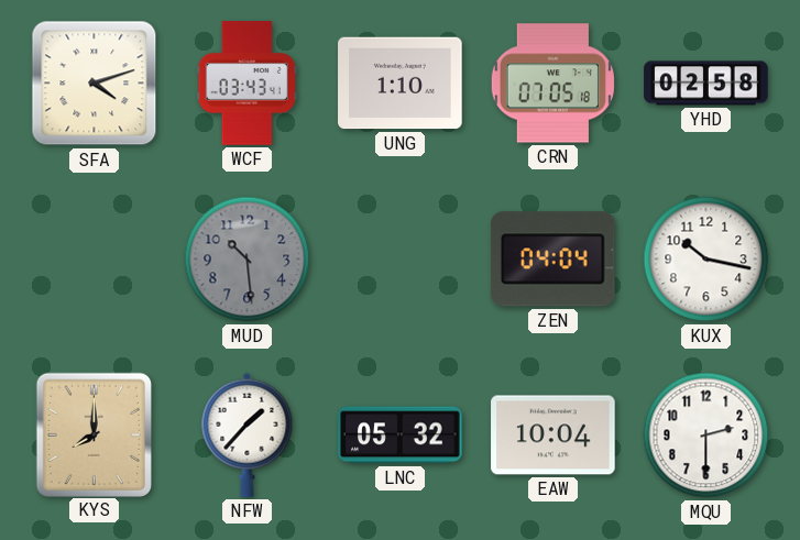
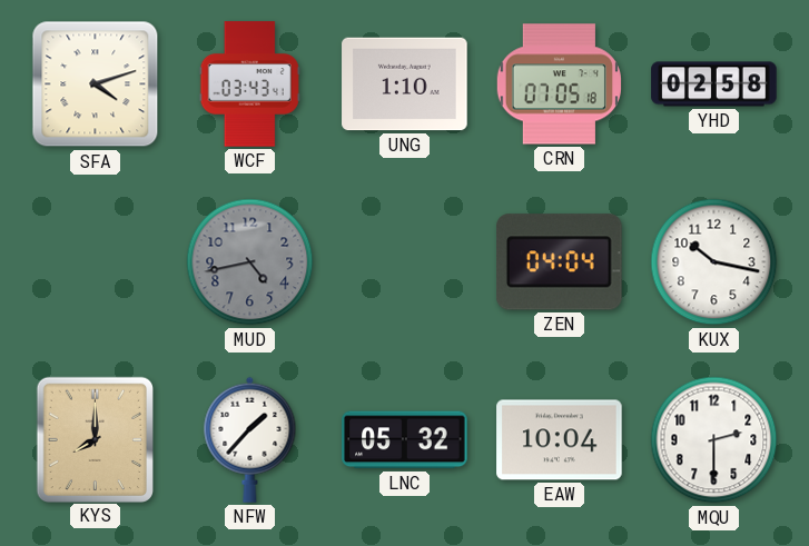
MUD: 10:29 -> 4:43 (250, 262)
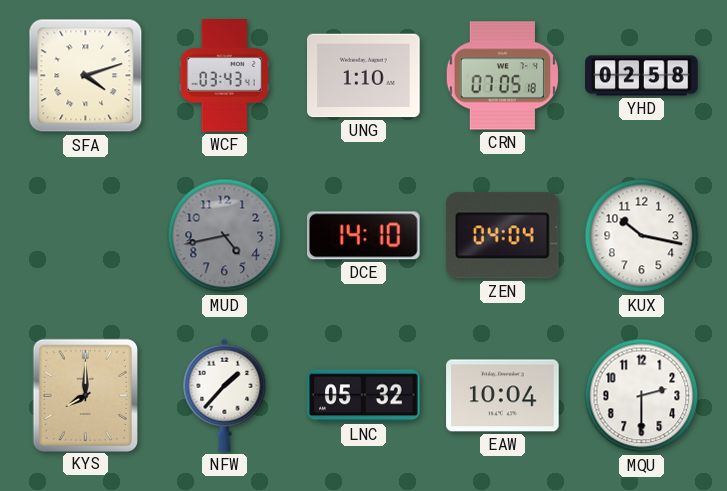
DCE: none -> 14:10 (364, 236)
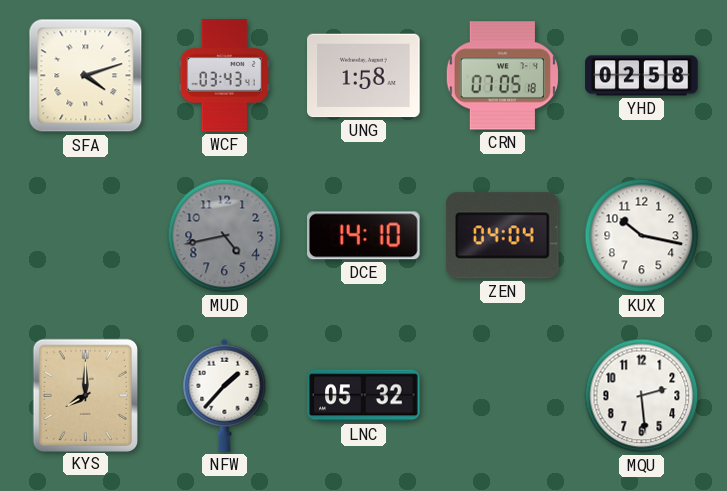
UNG: 1:10 -> 1:58 (364, 76)
EAW: 10:04 -> none (503, 396)
MQU: 2:30 -> 2:29 (642, 396)
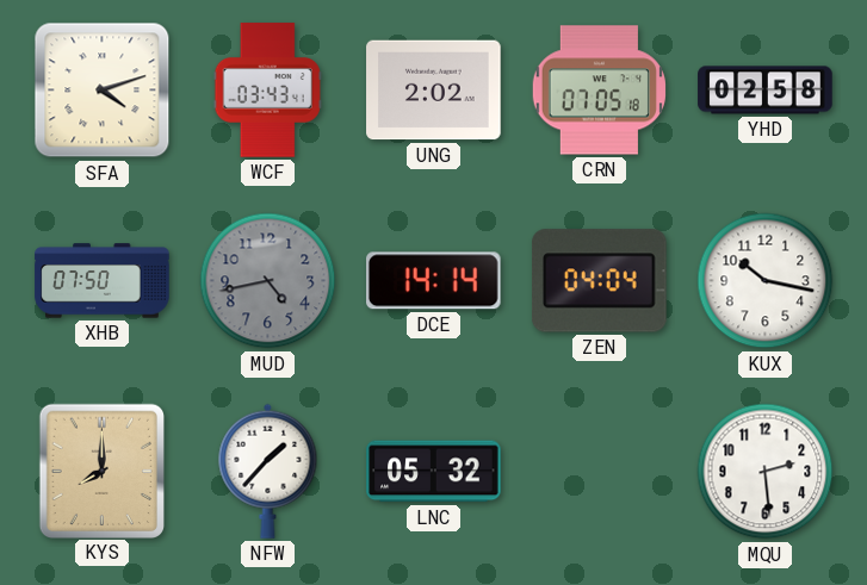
UNG: 1:58 -> 2:02 (434, 91)
XHB: none -> 07:50 (103, 281)
DCE: 14:10 -> 14:14 (434, 281)
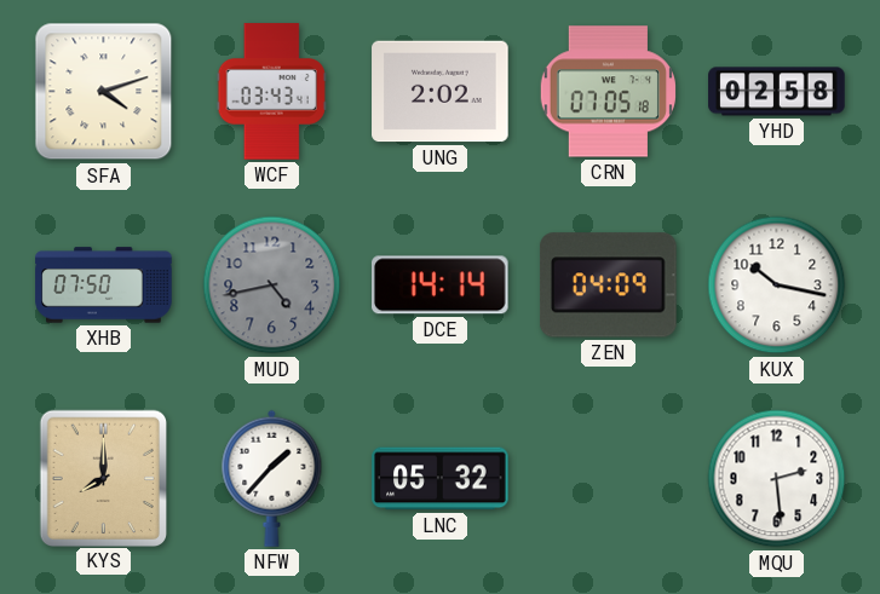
ZEN: 04:04 -> 04:09 (609, 286)
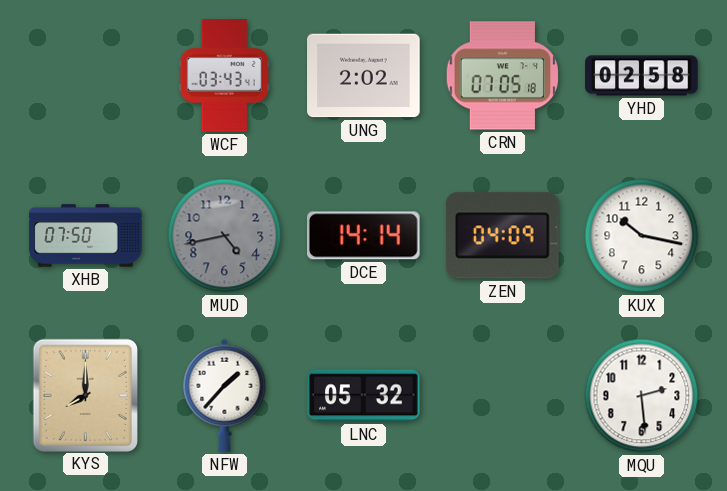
SFA: 4:12 -> none (104, 92)
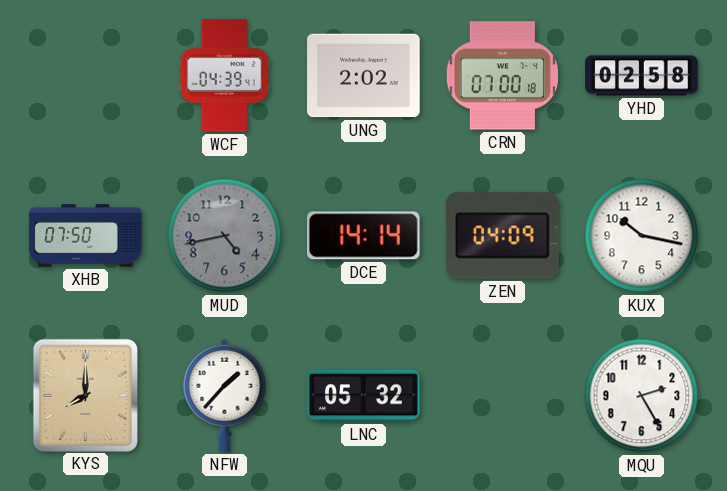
WCF: 03:43 -> 04:39 (224, 76)
CRN: 07:05 -> 07:00 (502, 76)
MQU: 2:29 -> 2:25 (642, 396)
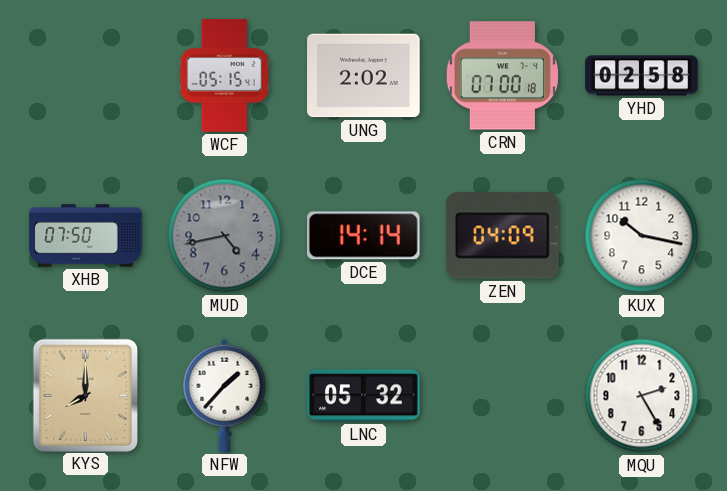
WCF: 04:39 -> 05:15 (224, 76)
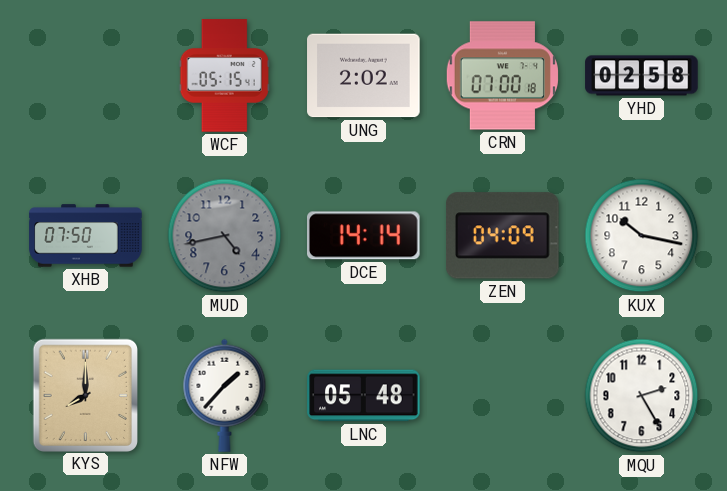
LNC: 05:32 -> 05:48 (364, 396)
